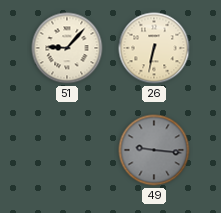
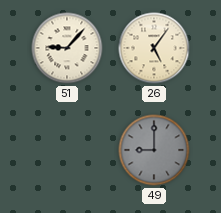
26: 6:32 -> 5:06 (154, 48)
49: 9:16 -> 9:00 (154, 150)
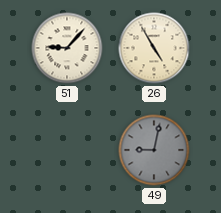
26: 5:06 -> 4:55 (154, 48)
49: 9:00 -> 9:02 (154, 150)
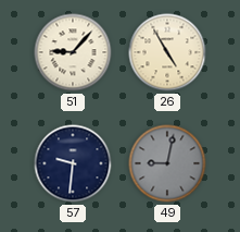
57: none -> 9:31 (73, 163)
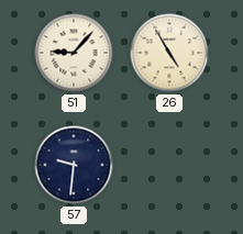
49: 9:02 -> none (167, 163)
